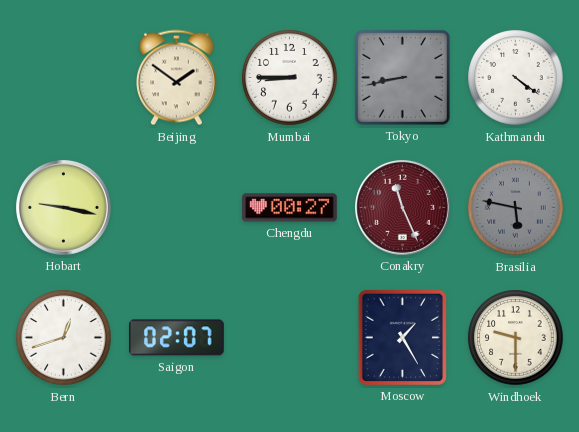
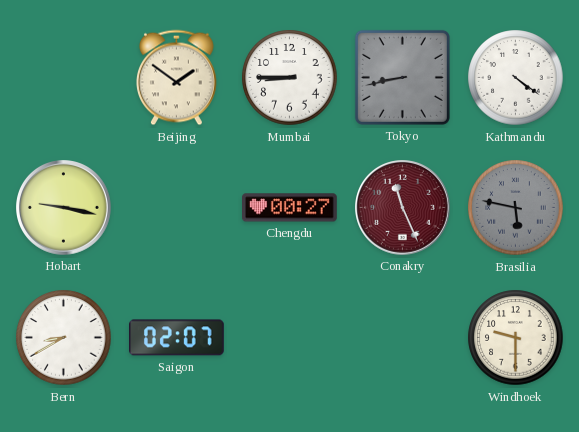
Bern: 12:42 -> 8:40 (64, 338)
Moscow: 1:25 -> none (402, 337)
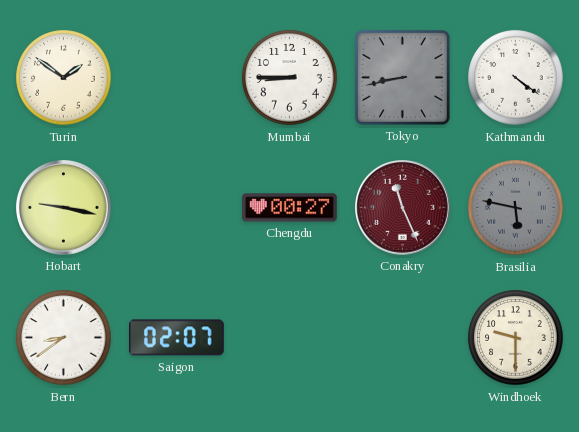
Turin: none -> 1:51 (64, 78)
Beijing: 1:51 -> none (177, 78)
Bern: 8:40 -> 8:39 (64, 338)
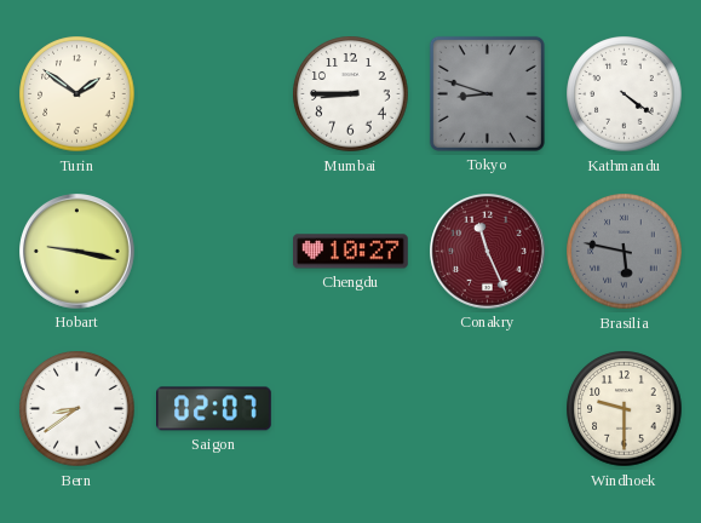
Tokyo: 8:43 -> 8:48 (487, 93)
Chengdu: 00:27 -> 10:27 (351, 252)
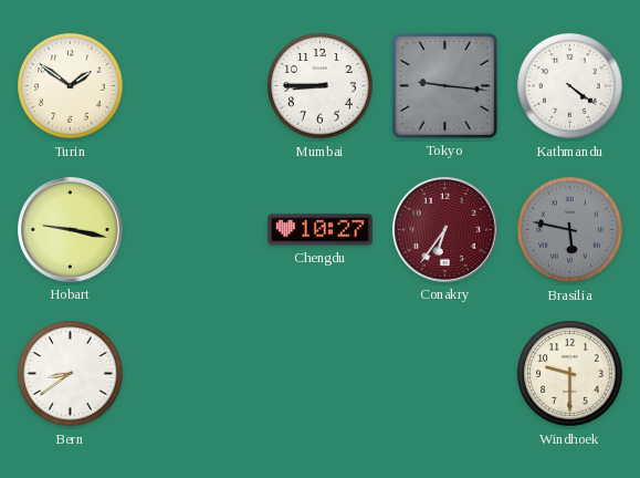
Tokyo: 8:48 -> 9:16 (444, 85)
Conakry: 11:26 -> 6:36 (445, 230)
Saigon: 02:07 -> none (214, 409)
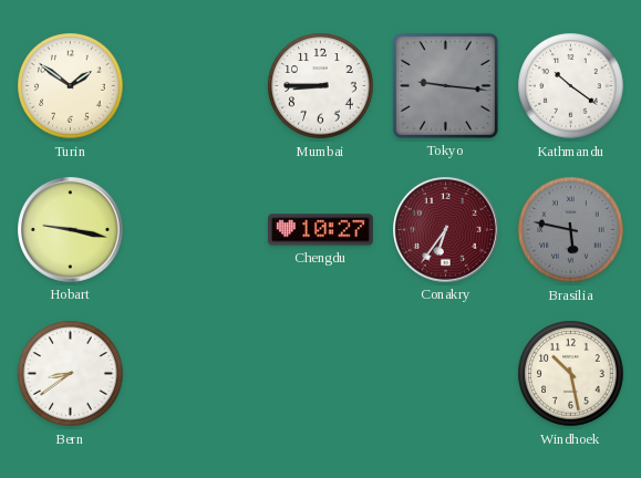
Kathmandu: 4:21 -> 10:21 (571, 86)
Windhoek: 9:30 -> 10:28 (571, 374)
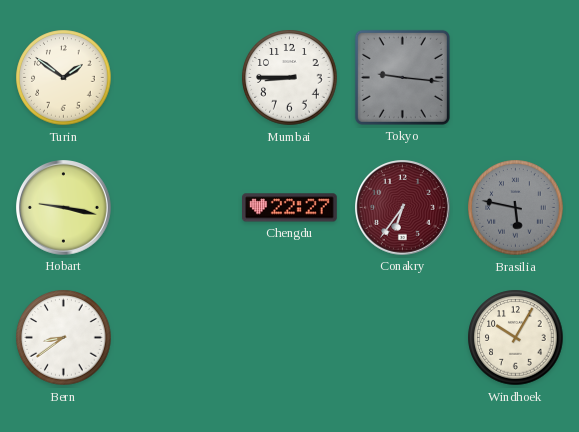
Kathmandu: 10:21 -> none (571, 86)
Chengdu: 10:27 -> 22:27 (290, 208)
Windhoek: 10:28 -> 10:05 (516, 338)
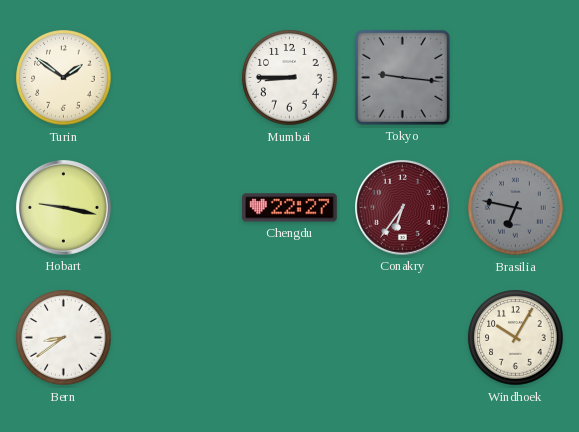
Brasilia: 5:47 -> 6:47 (516, 208)
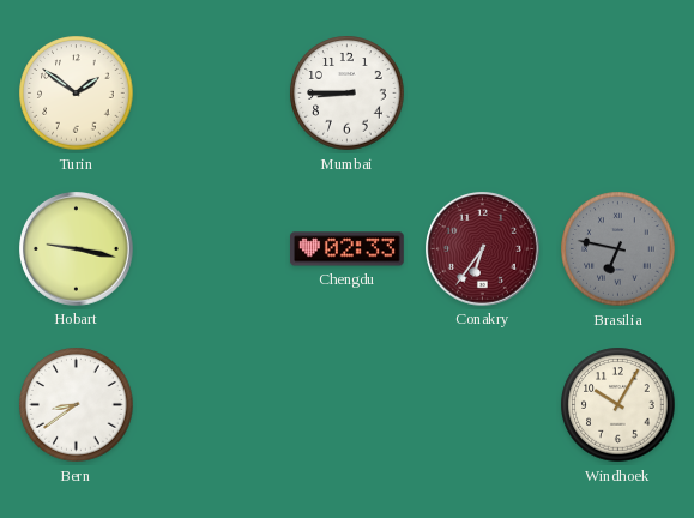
Tokyo: 9:16 -> none (402, 77)
Chengdu: 22:27 -> 02:33 (348, 249)
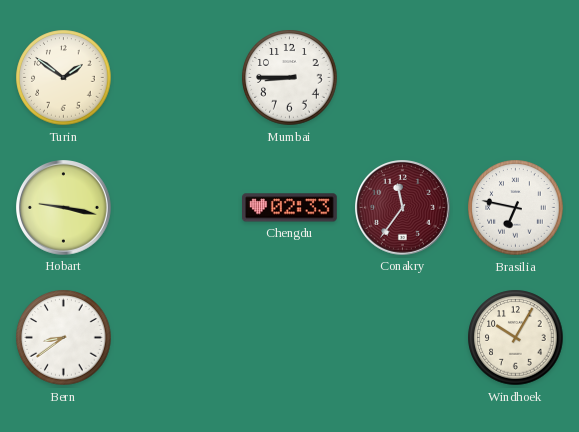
Conakry: 6:36 -> 11:36 (403, 208)
Brasilia dial: grey -> white (516, 208)
